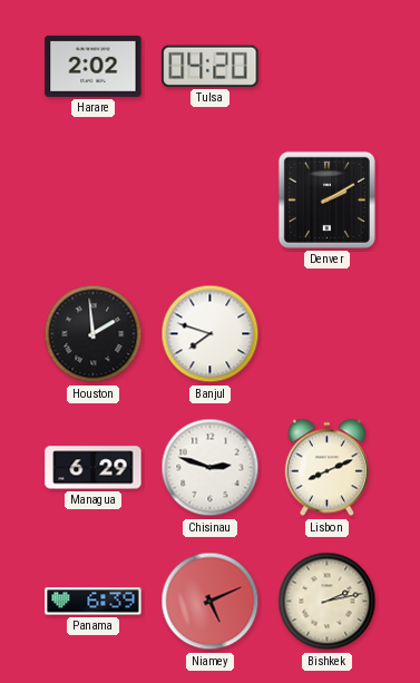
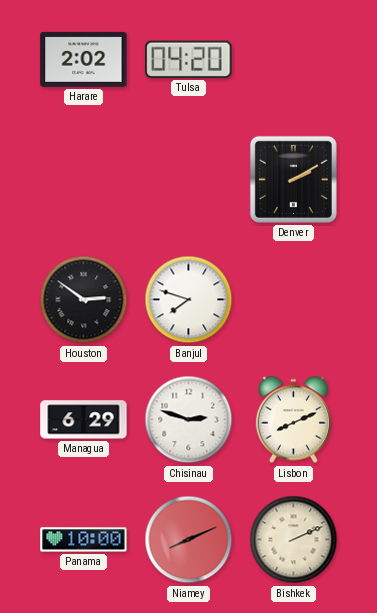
Houston: 1:59 -> 2:51 (84, 300)
Panama: 6:39 -> 10:00 (84, 540)
Niamey: 5:11 -> 8:11 (189, 540)
Bishkek: 2:13 -> 2:11 (294, 540)
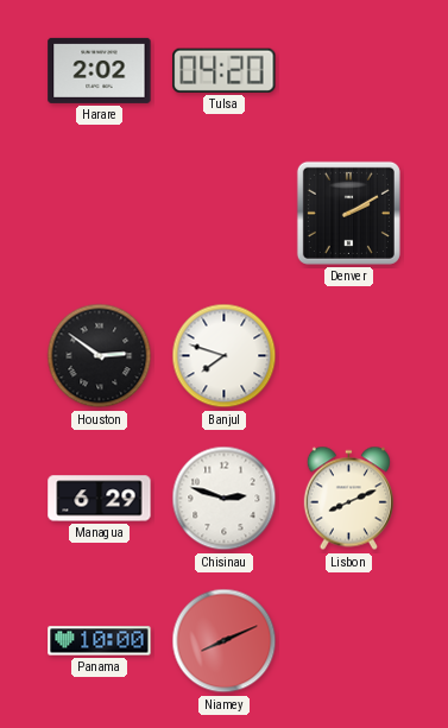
Bishkek: 2:11 -> none (294, 540)
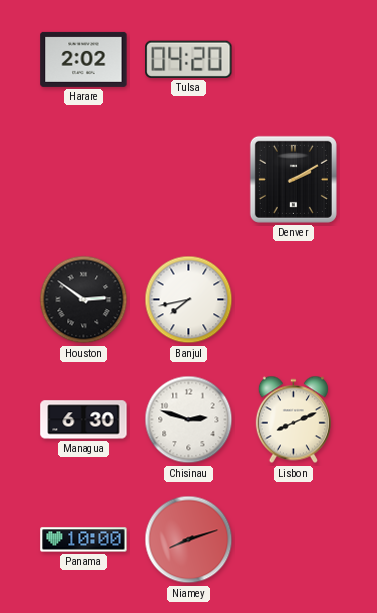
Banjul: 7:48 -> 7:43 (189, 300)
Managua: 6:29 -> 6:30 (84, 420)
Niamey: 8:11 -> 8:12 (189, 540)
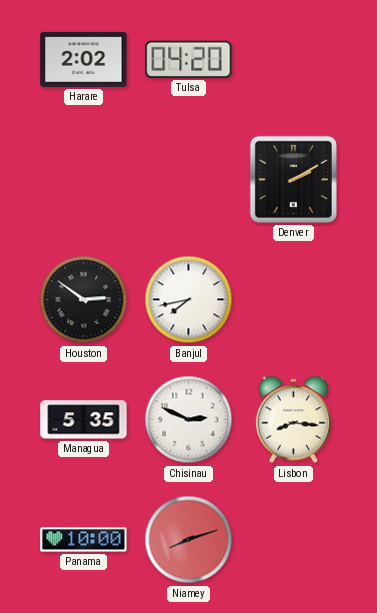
Managua: 6:30 -> 5:35 (84, 420)
Chisinau: 2:48 -> 2:49 (189, 420)
Lisbon: 8:11 -> 8:16 (293, 420)
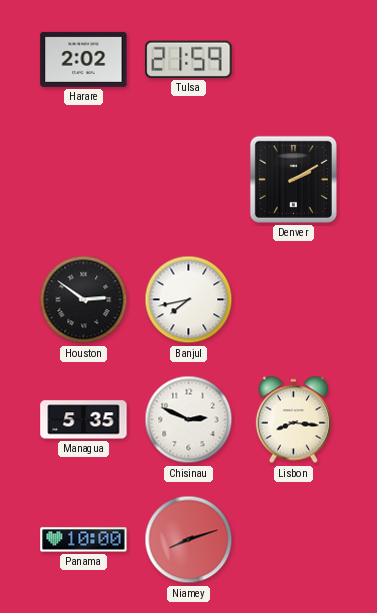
Tulsa: 04:20 -> 21:59 (189, 59)
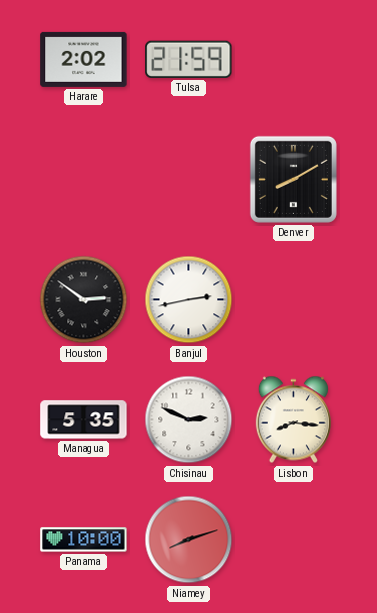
Denver: 2:10 -> 8:10 (293, 179)
Banjul: 7:43 -> 2:43 (189, 300)
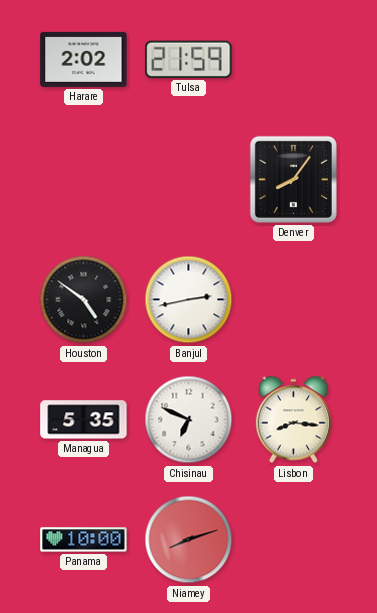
Denver: 8:10 -> 8:06 (293, 179)
Houston: 2:51 -> 4:51 (84, 300)
Chisinau: 2:49 -> 6:49 (189, 420)
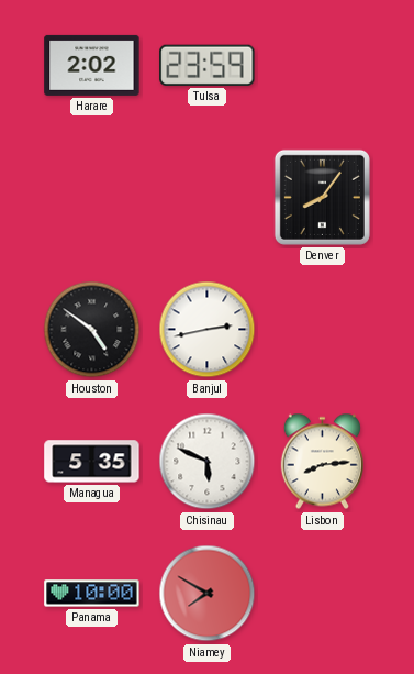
Tulsa: 21:59 -> 23:59 (208, 65)
Chisinau: 6:49 -> 5:49 (208, 462)
Lisbon: 8:16 -> 8:14 (322, 462)
Niamey: 8:12 -> 7:50 (208, 594)
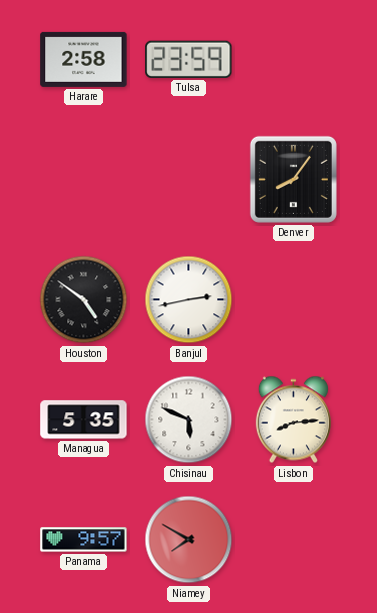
Harare: 2:02 -> 2:58 (84, 59)
Panama: 10:00 -> 9:57 (84, 540)
